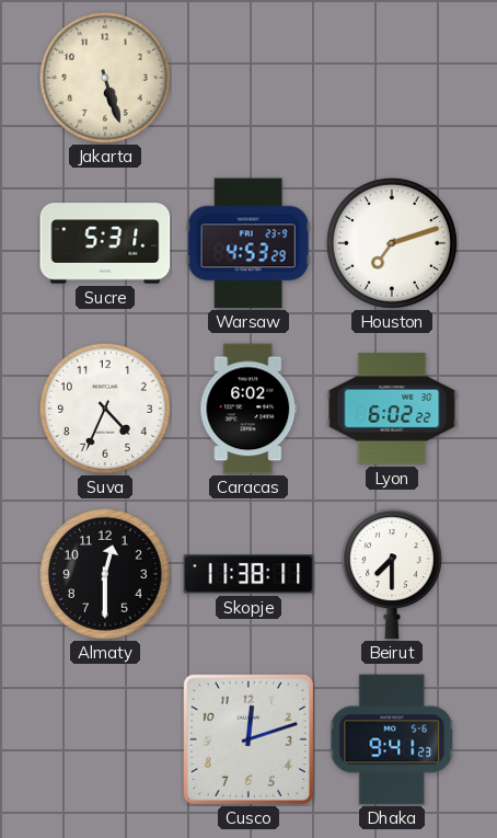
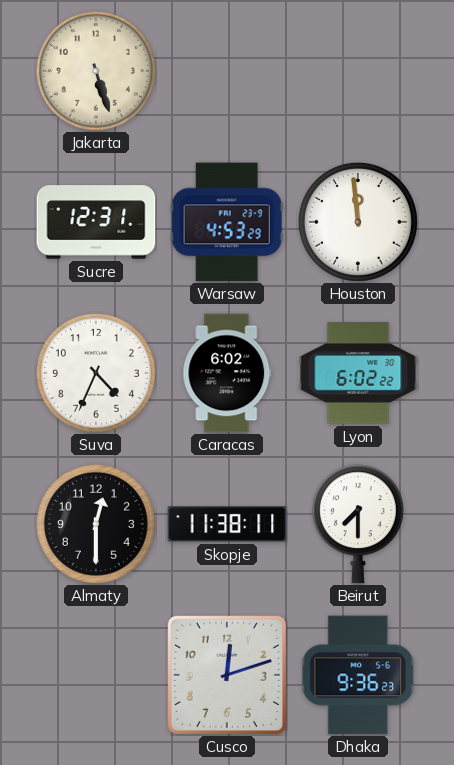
Sucre: 5:31 -> 12:31 (96, 222)
Houston: 7:12 -> 11:59 (358, 222)
Dhaka: 9:41 -> 9:36 (359, 675)
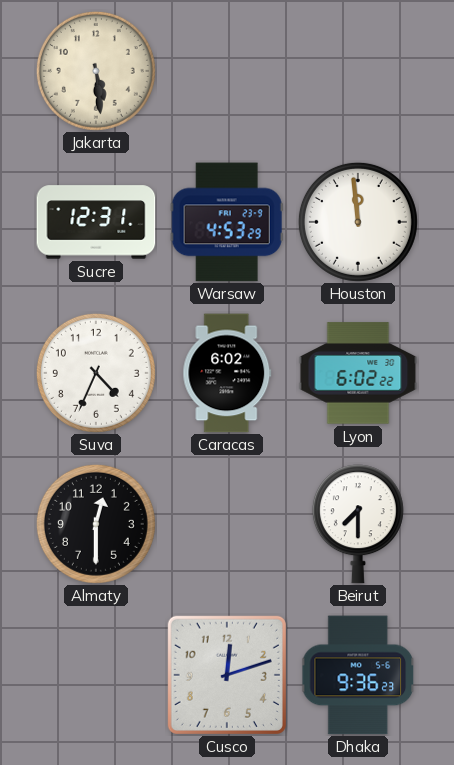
Jakarta: 5:27 -> 5:29 (96, 71)
Skopje: 11:38 -> none (227, 524)
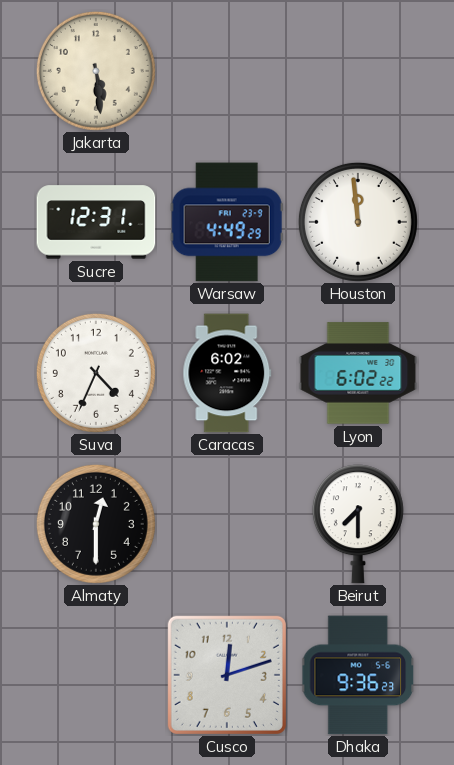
Warsaw: 4:53 -> 4:49 (227, 222)
